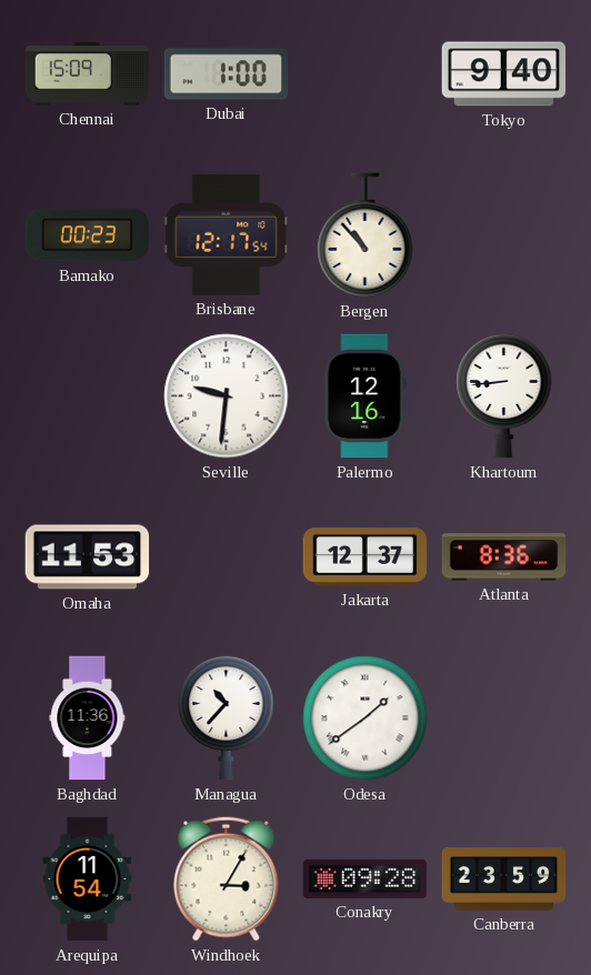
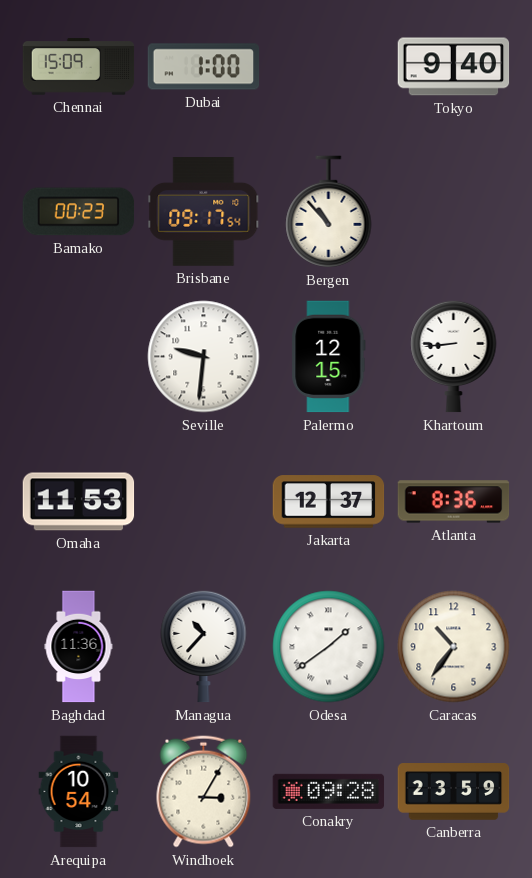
Brisbane: 12:17 -> 09:17 (204, 212)
Palermo: 12:16 -> 12:15 (329, 357)
Caracas: none -> 10:36 (454, 647)
Arequipa: 11:54 -> 10:54 (79, 792)
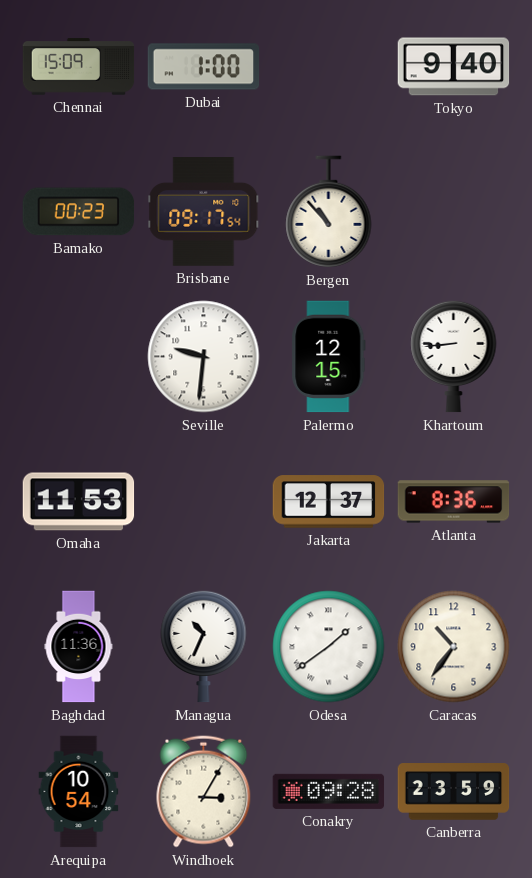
Managua: 10:37 -> 10:34 (204, 646)
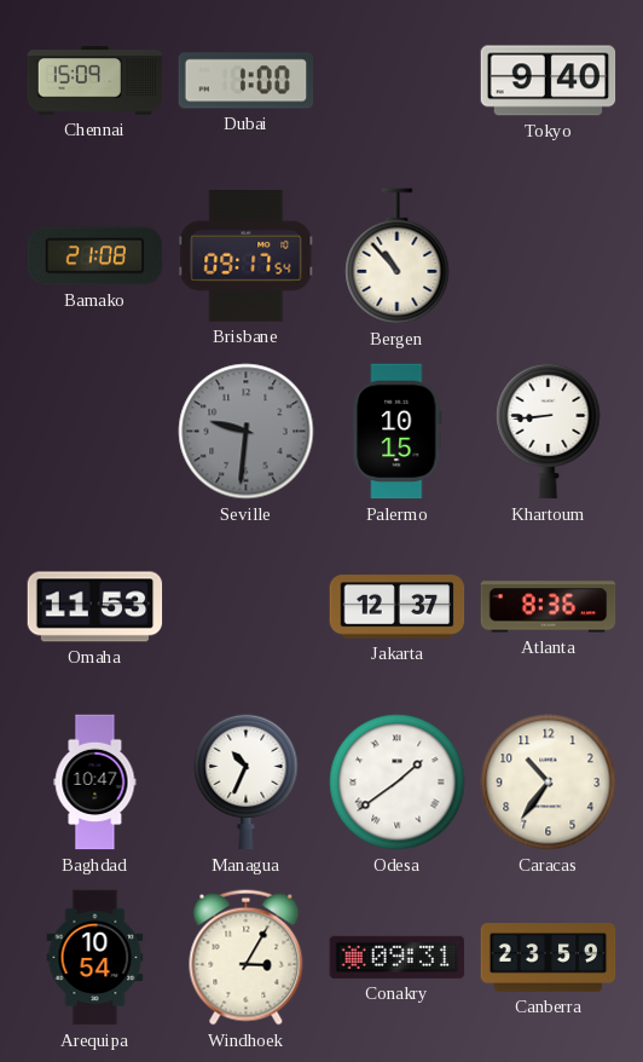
Bamako: 00:23 -> 21:08 (95, 256)
Seville dial: white -> grey (247, 432)
Palermo: 12:15 -> 10:15 (398, 432)
Baghdad: 11:36 -> 10:47 (95, 783)
Conakry: 09:28 -> 09:31 (398, 957)
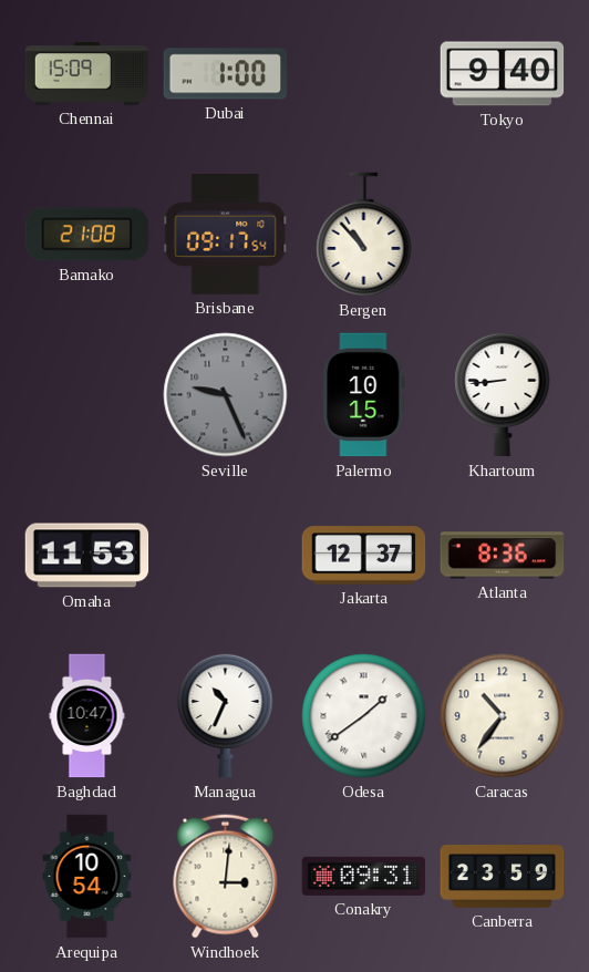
Seville: 9:31 -> 9:26 (226, 395)
Windhoek: 3:05 -> 3:01 (226, 877)
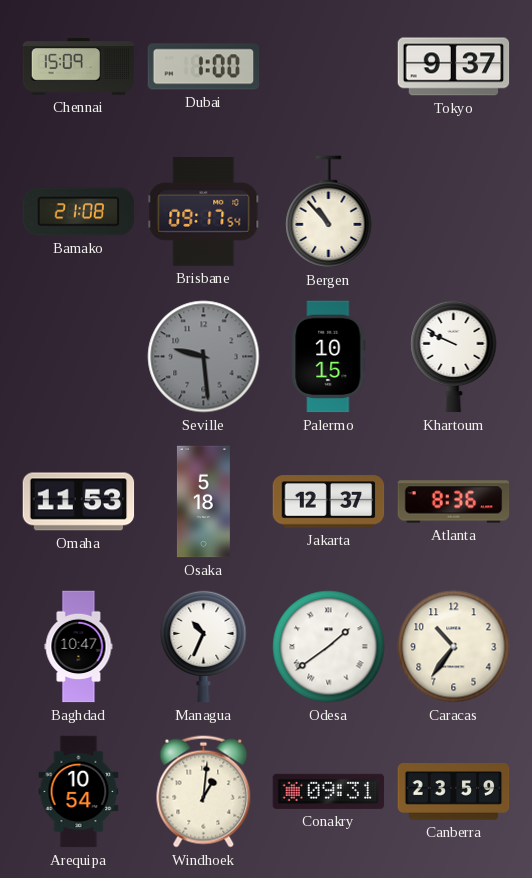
Tokyo: 9:40 -> 9:37 (454, 67)
Seville: 9:26 -> 9:29 (204, 357)
Khartoum: 8:44 -> 9:49 (454, 356)
Osaka: none -> 5:18 (203, 502)
Windhoek: 3:01 -> 1:01 (204, 792)
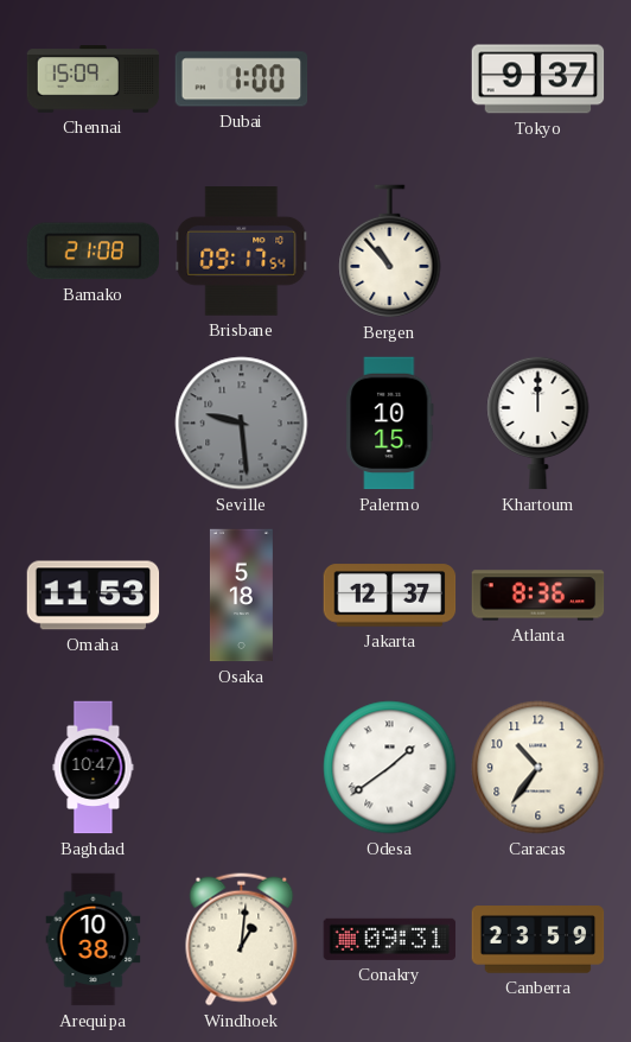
Khartoum: 9:49 -> 12:00 (538, 422)
Managua: 10:34 -> none (204, 646)
Arequipa: 10:54 -> 10:38 (94, 940)
